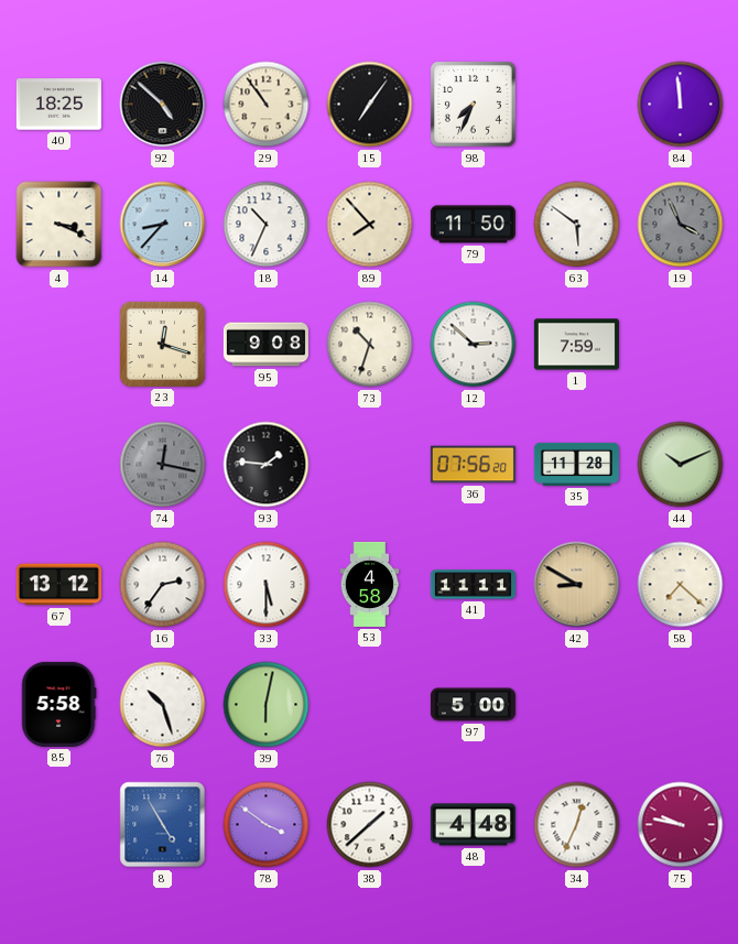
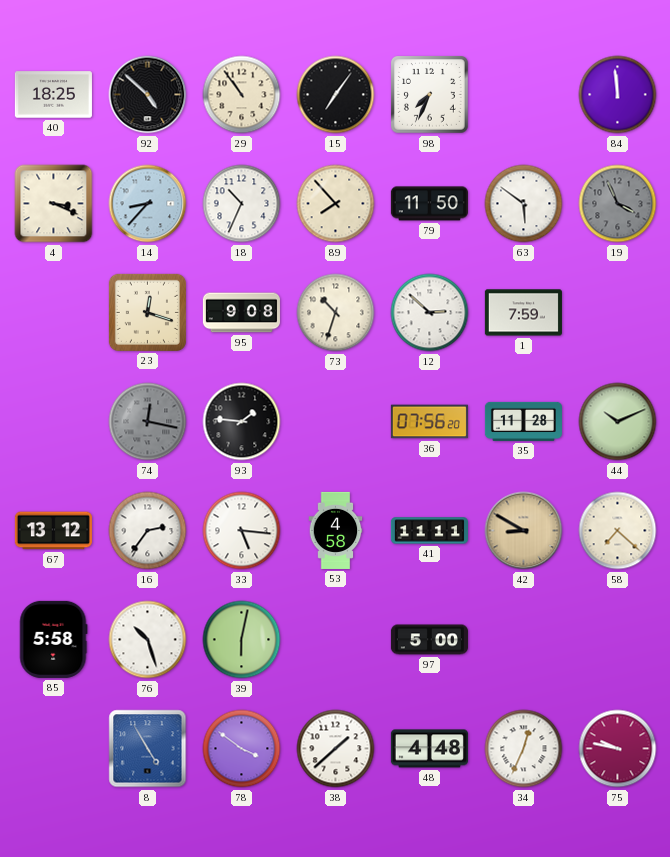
33: 5:30 -> 5:16 (242, 531)
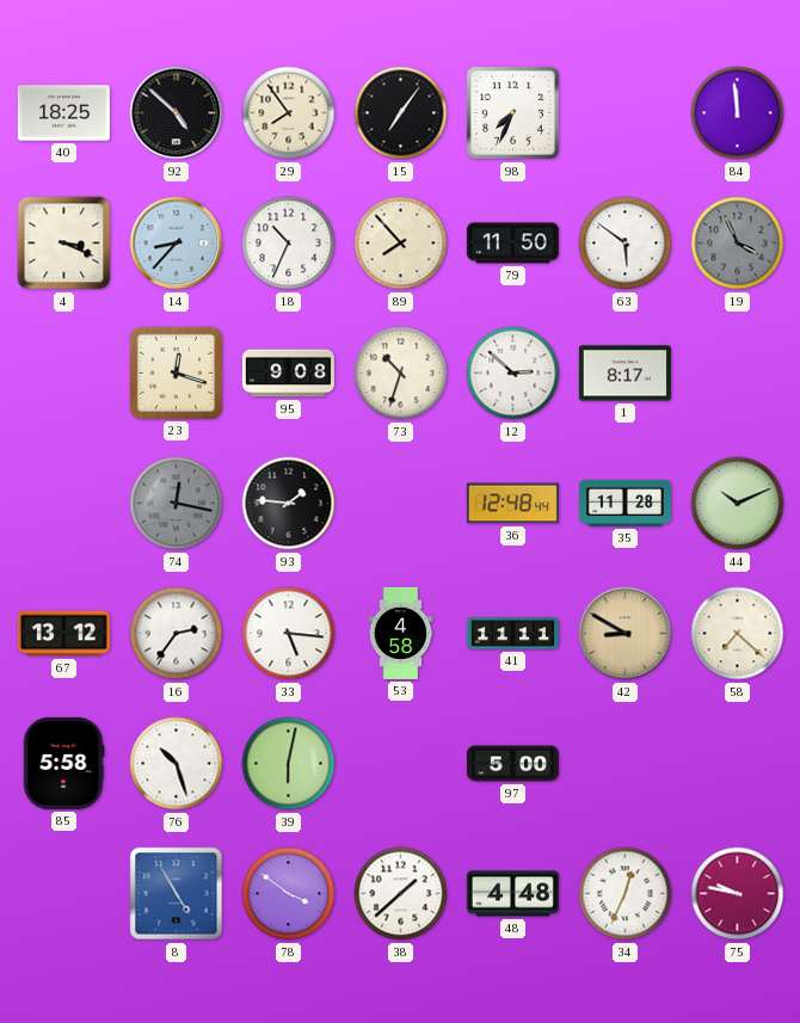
29: 10:54 -> 7:54 (289, 113)
1: 7:59 -> 8:17 (624, 374)
36: 07:56 -> 12:48 (512, 504)
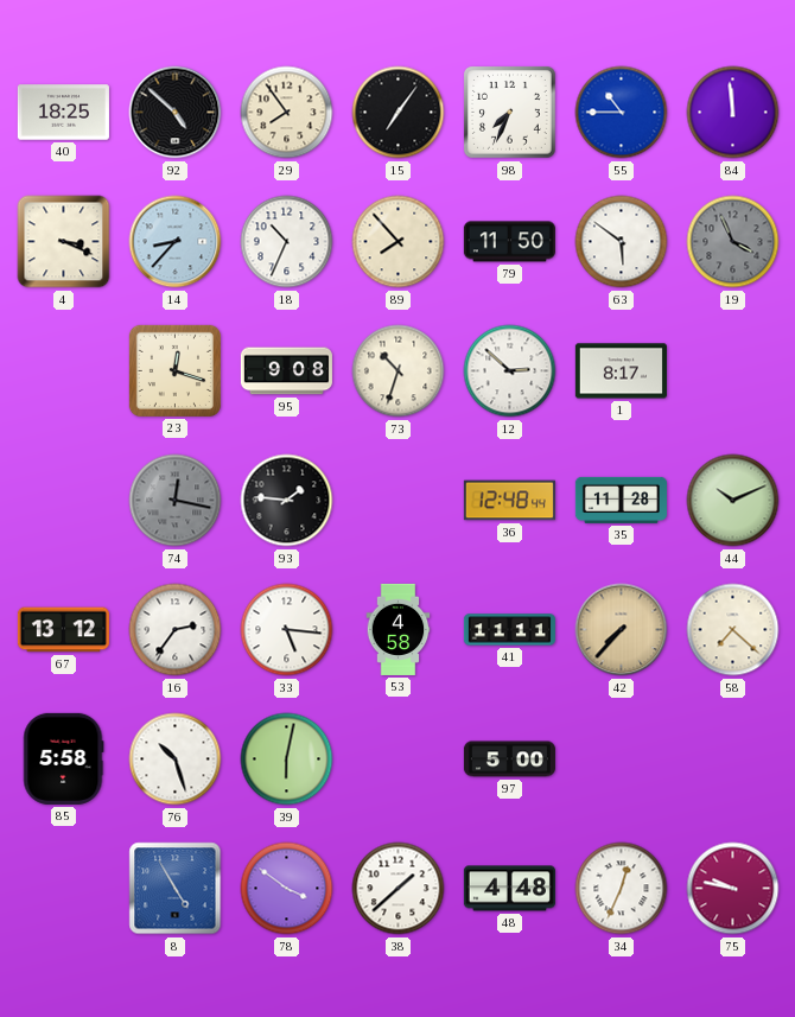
55: none -> 10:45 (622, 113)
42: 8:50 -> 7:37 (622, 630)
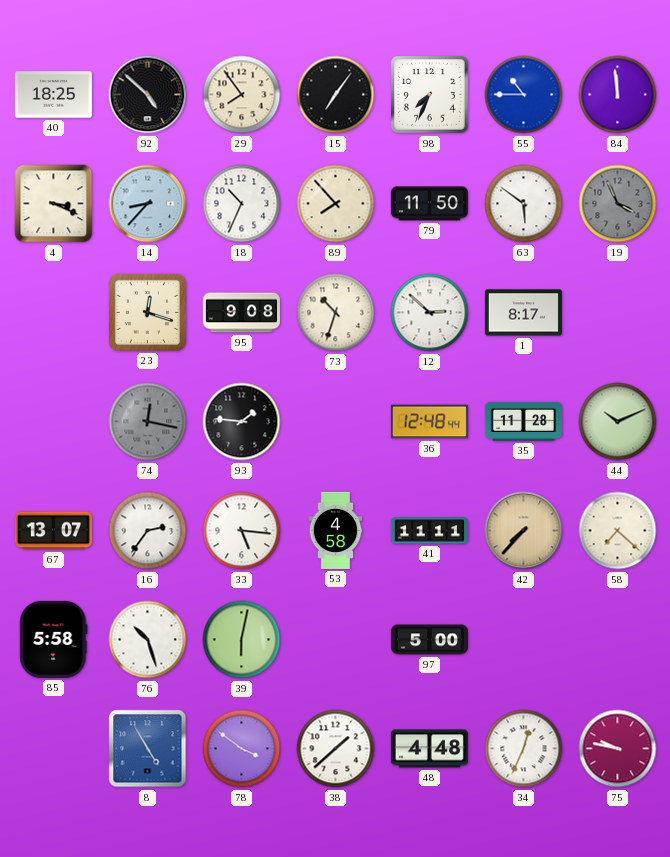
67: 13:12 -> 13:07 (53, 531)
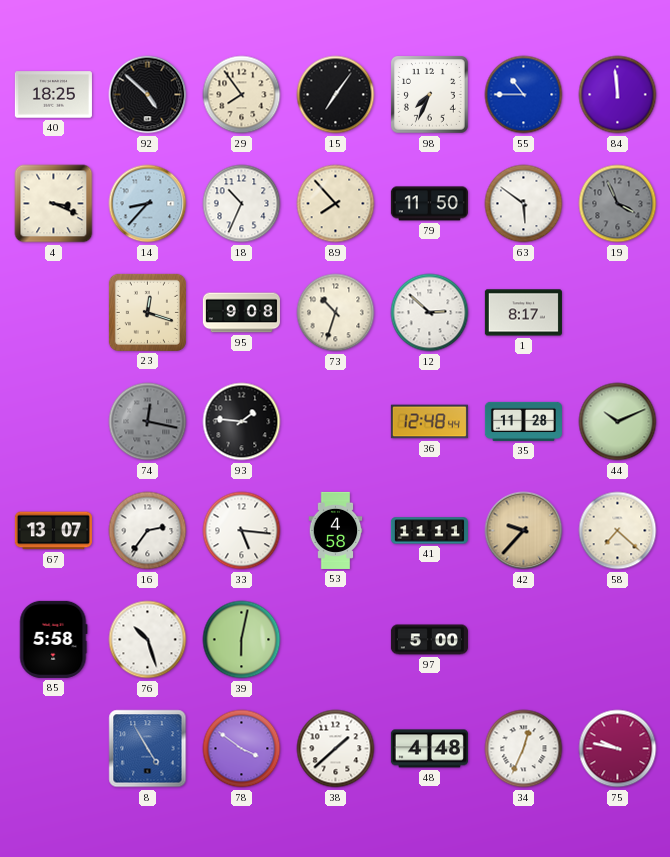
42: 7:37 -> 9:37 (524, 531)
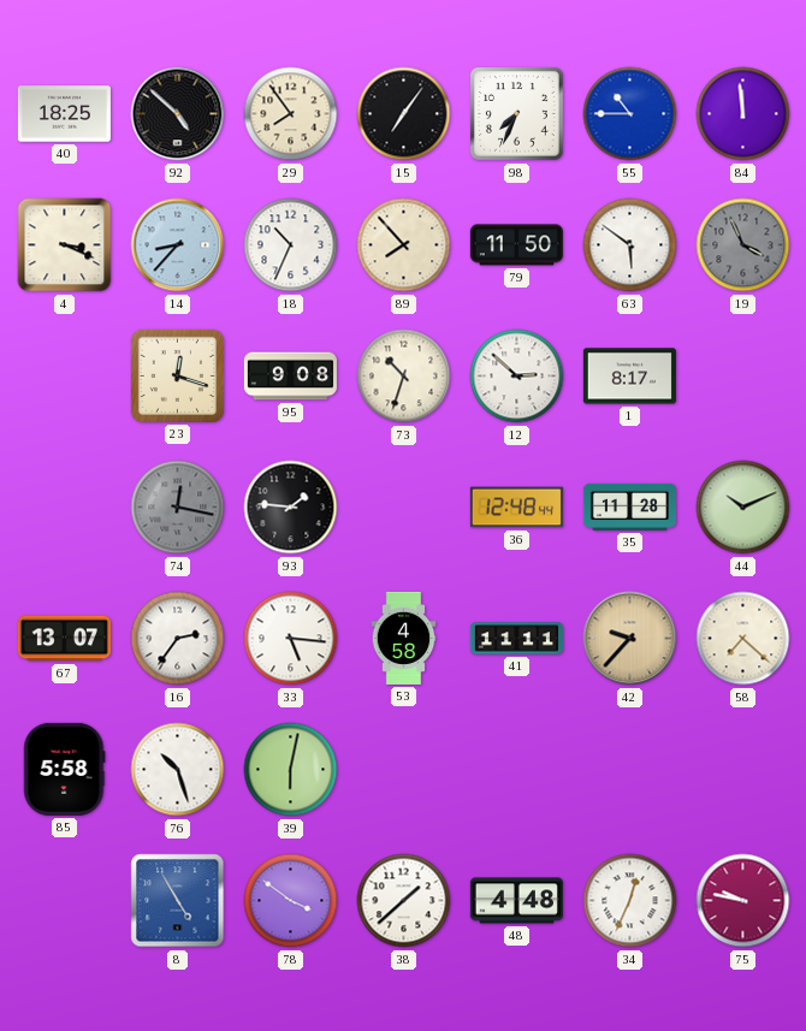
97: 5:00 -> none (429, 640)
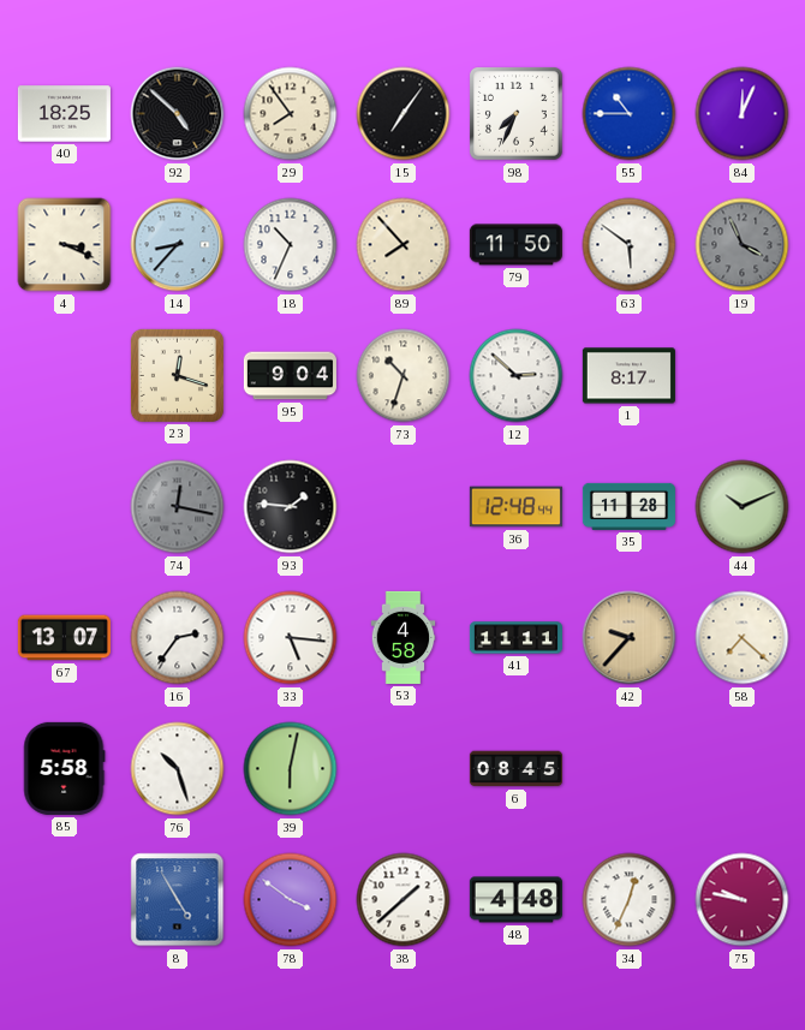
84: 11:59 -> 12:04 (743, 114)
95: 9:08 -> 9:04 (290, 376)
6: none -> 08:45 (515, 769)
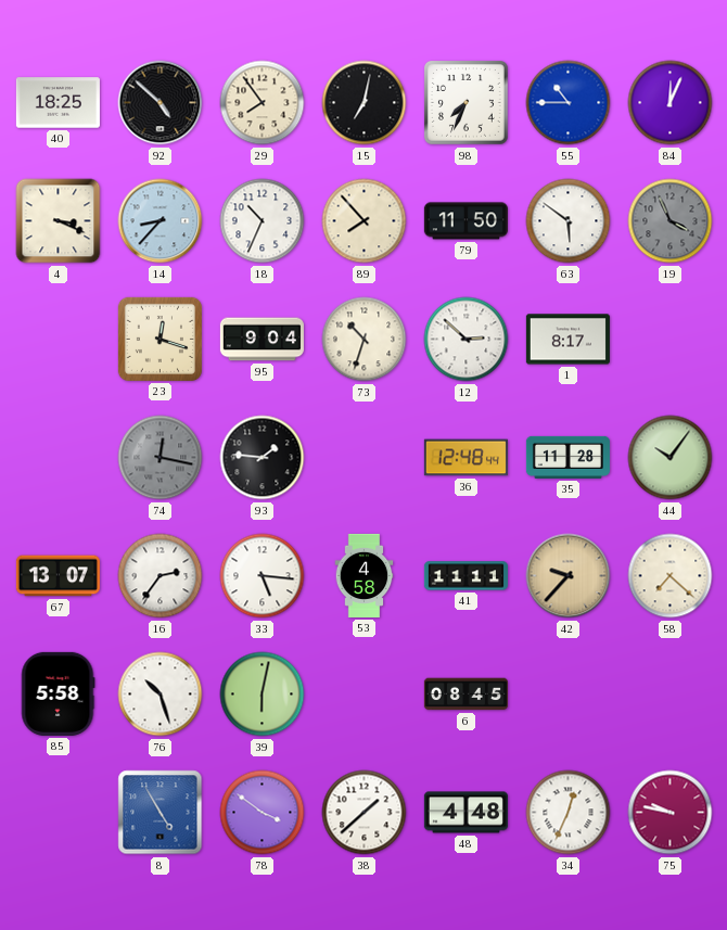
15: 7:06 -> 7:02 (365, 103)
44: 10:11 -> 10:06 (671, 458)
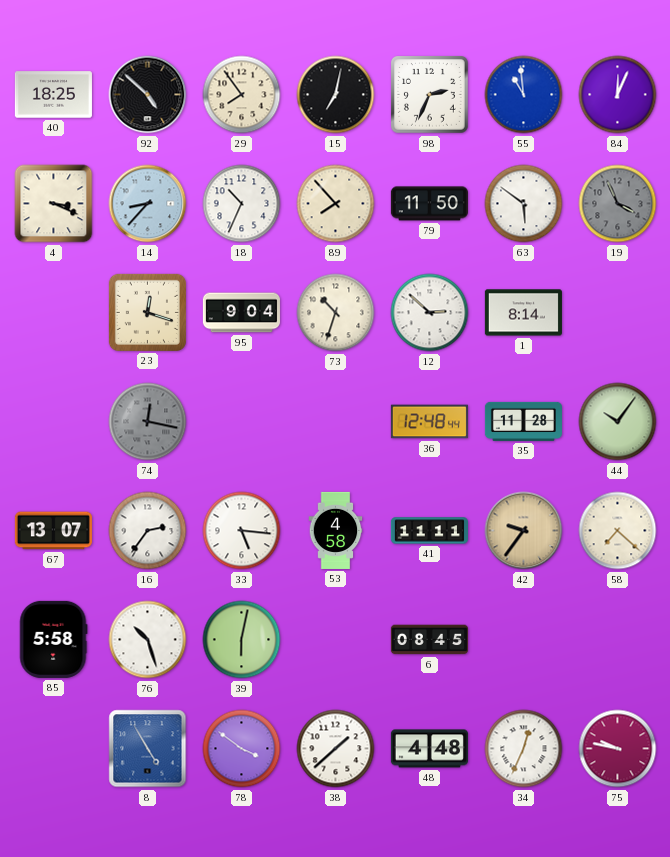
98: 7:34 -> 2:34 (430, 95)
55: 10:45 -> 10:59 (524, 95)
1: 8:17 -> 8:14 (523, 313)
93: 1:46 -> none (263, 458)
42: 9:37 -> 9:36 (524, 531)
